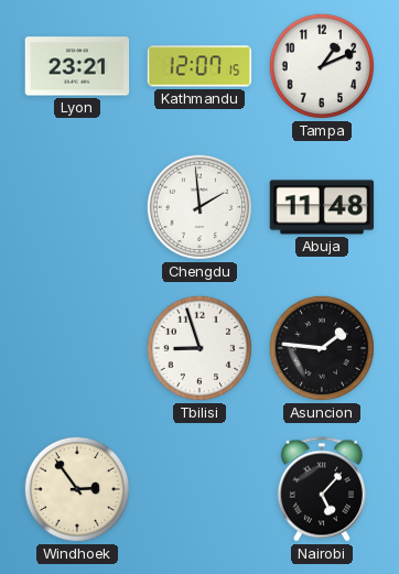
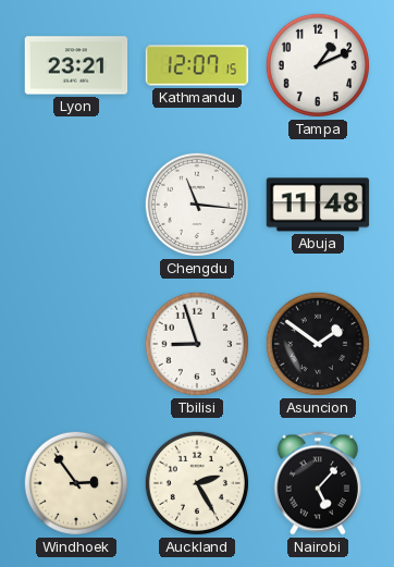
Chengdu: 1:59 -> 11:16 (197, 205)
Asuncion: 1:46 -> 1:51 (318, 344)
Auckland: none -> 2:25 (197, 483)
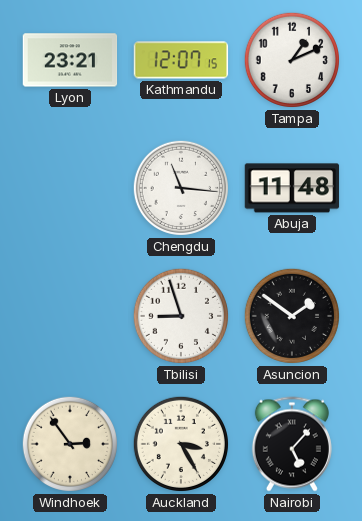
Auckland: 2:25 -> 3:25 (181, 444)
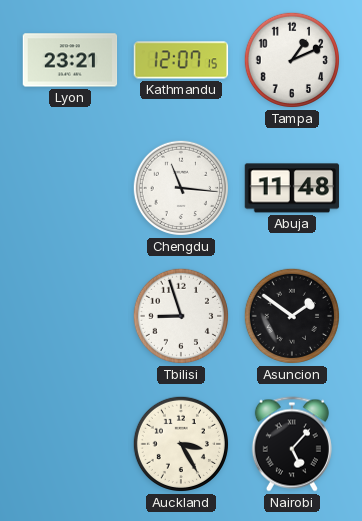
Windhoek: 2:54 -> none (70, 444)
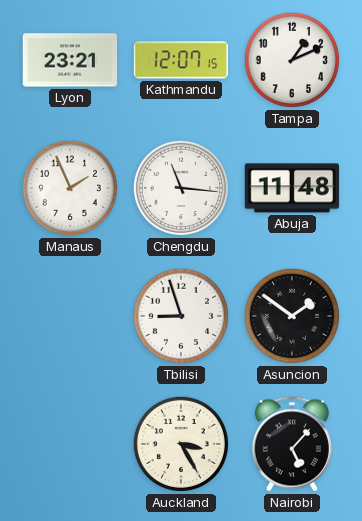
Manaus: none -> 1:56 (70, 188)
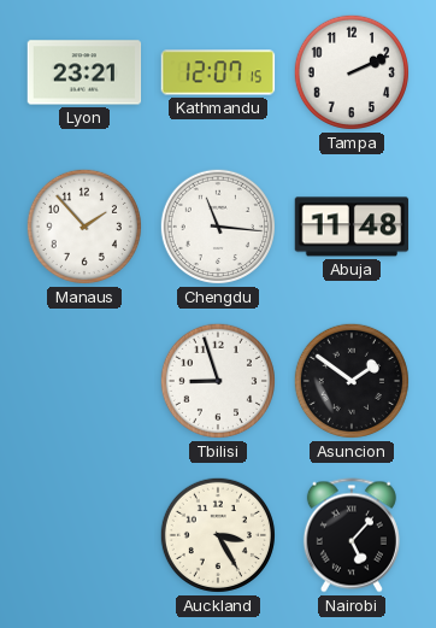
Tampa: 1:11 -> 2:11 (352, 72)
Manaus: 1:56 -> 1:53 (84, 227)
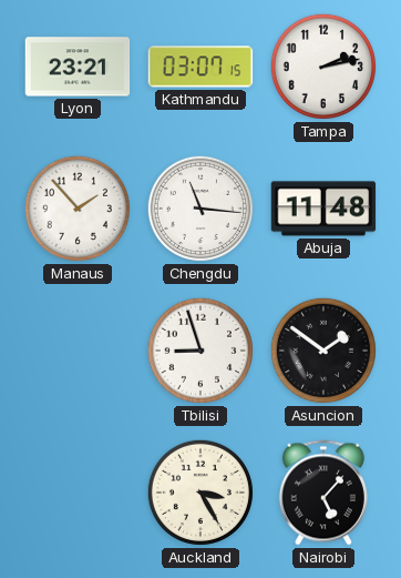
Kathmandu: 12:07 -> 03:07 (200, 67)
Tampa: 2:11 -> 2:13 (323, 67)
